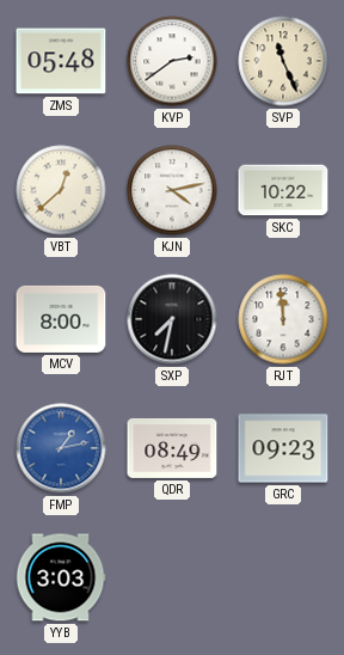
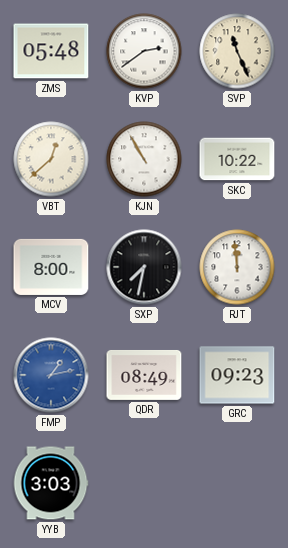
KJN: 4:13 -> 10:55 (144, 159)
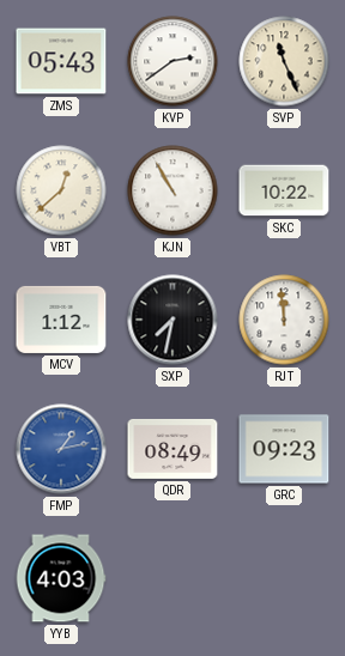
ZMS: 05:48 -> 05:43 (61, 61)
MCV: 8:00 -> 1:12 (61, 320)
YYB: 3:03 -> 4:03 (61, 578)
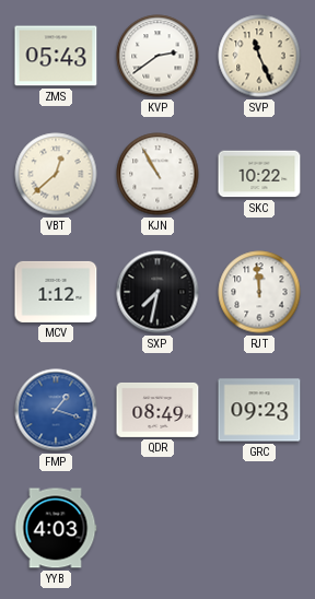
FMP: 1:13 -> 1:18 (56, 410)
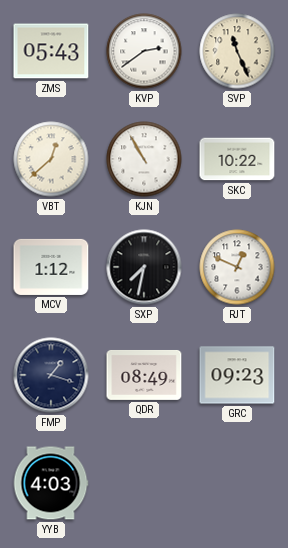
RJT: 11:59 -> 12:49 (237, 267)
FMP dial: blue -> navy (51, 375)
